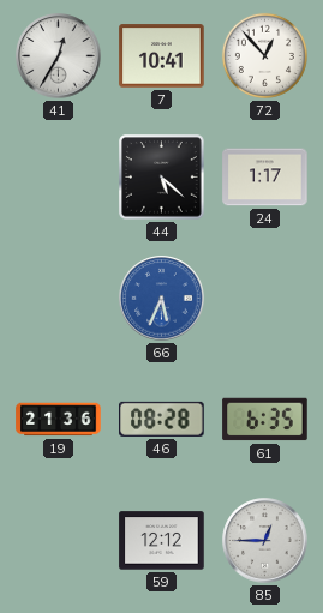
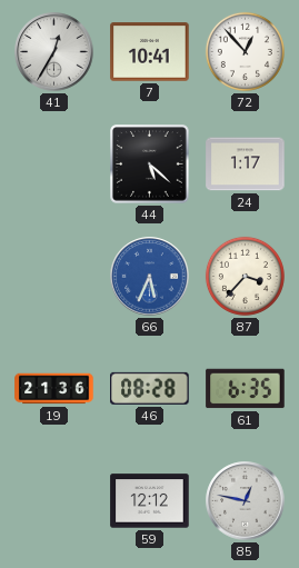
87: none -> 3:37 (245, 276)
85: 12:45 -> 12:47 (246, 501)
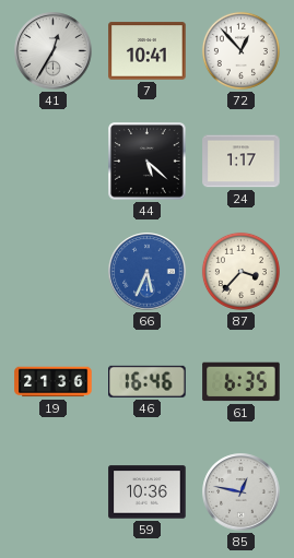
46: 08:28 -> 16:46 (148, 381)
59: 12:12 -> 10:36 (148, 492)
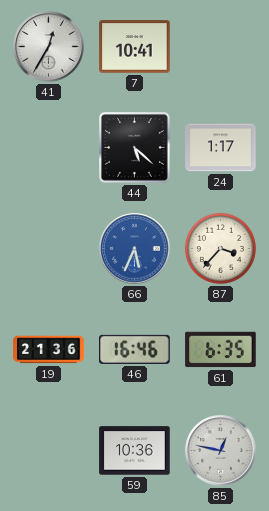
72: 12:53 -> none (240, 50)
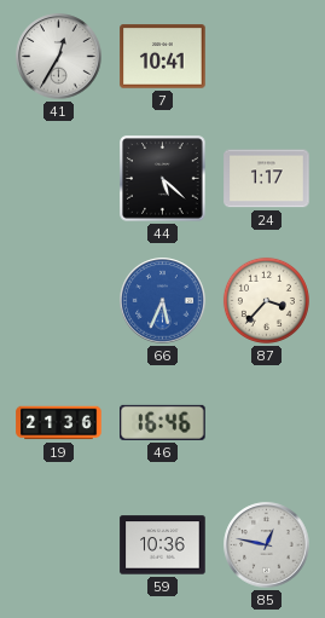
61: 6:35 -> none (221, 350)
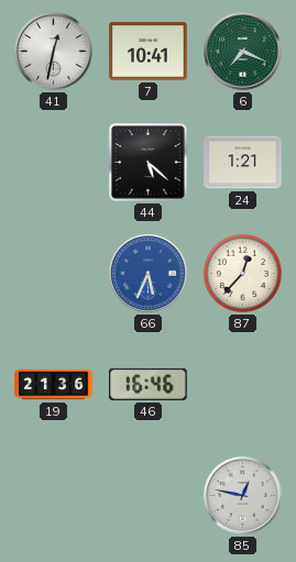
41: 12:35 -> 12:32 (54, 52)
6: none -> 7:19 (243, 52)
24: 1:17 -> 1:21 (243, 163)
87: 3:37 -> 12:37 (242, 273)
59: 10:36 -> none (163, 545)
